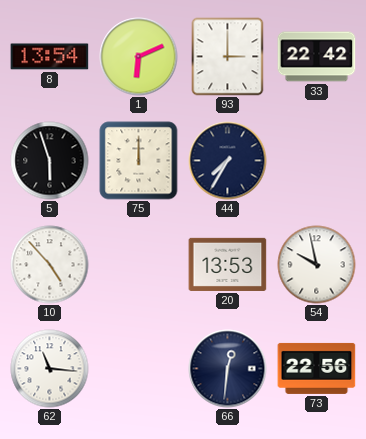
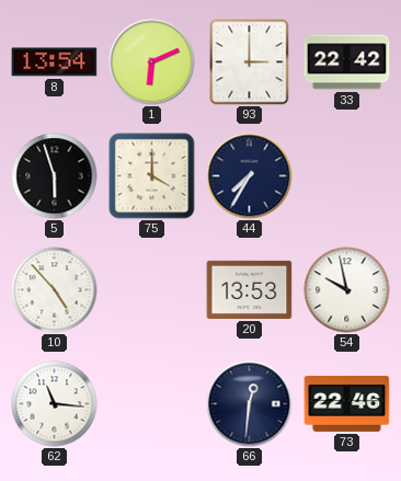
75: 12:00 -> 4:00 (152, 176)
73: 22:56 -> 22:46 (347, 403)
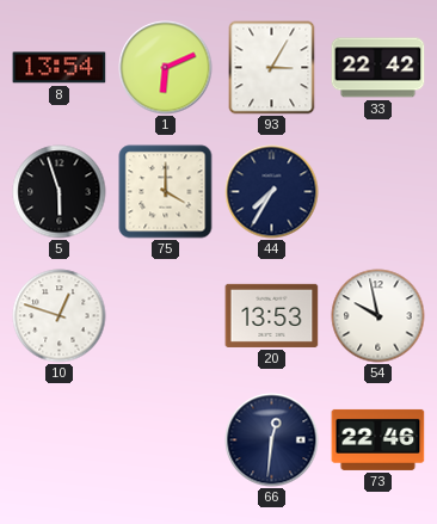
93: 3:00 -> 3:05 (272, 68)
10: 4:53 -> 12:48 (60, 316)
62: 11:16 -> none (55, 404)
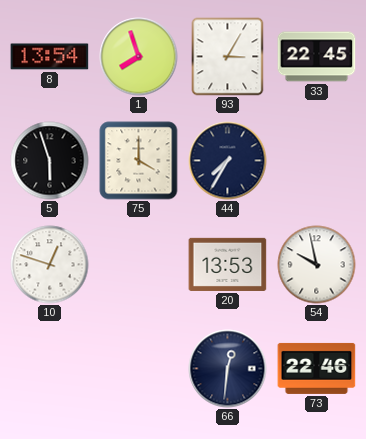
1: 6:11 -> 7:57 (139, 57)
33: 22:42 -> 22:45 (317, 57)
